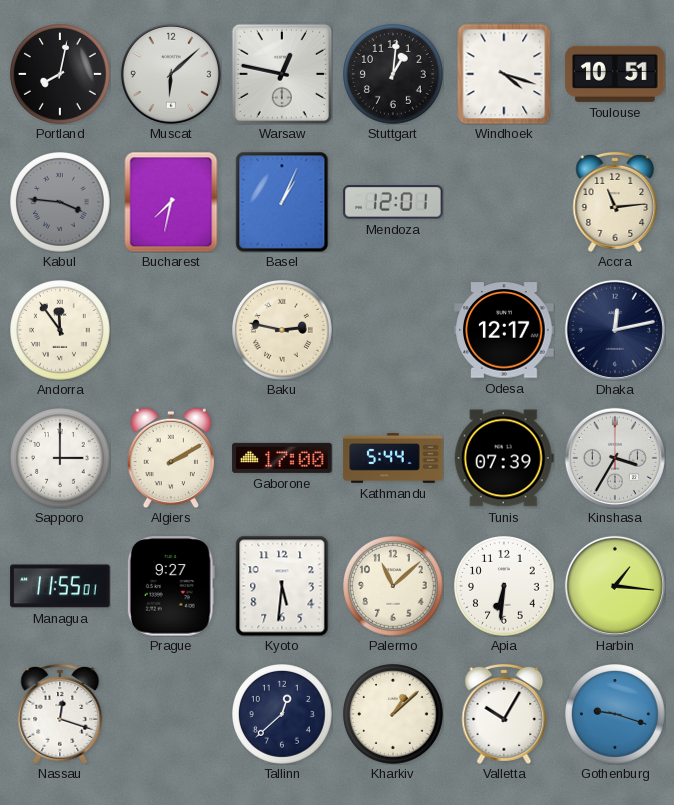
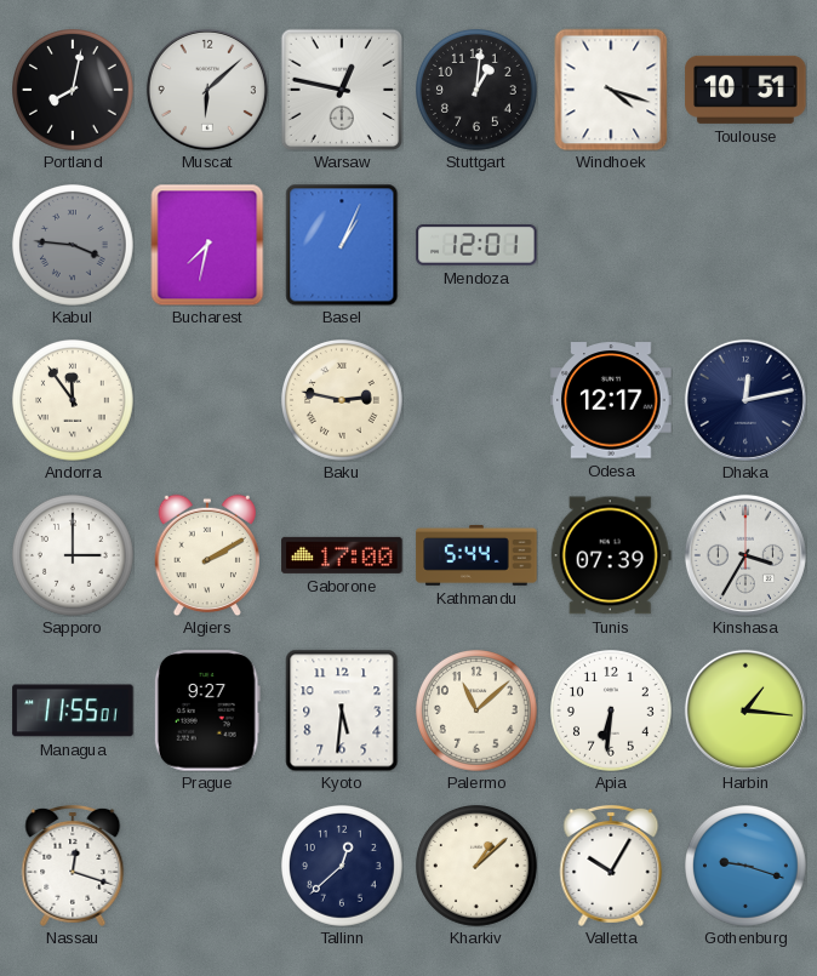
Accra: 11:14 -> none (615, 202)
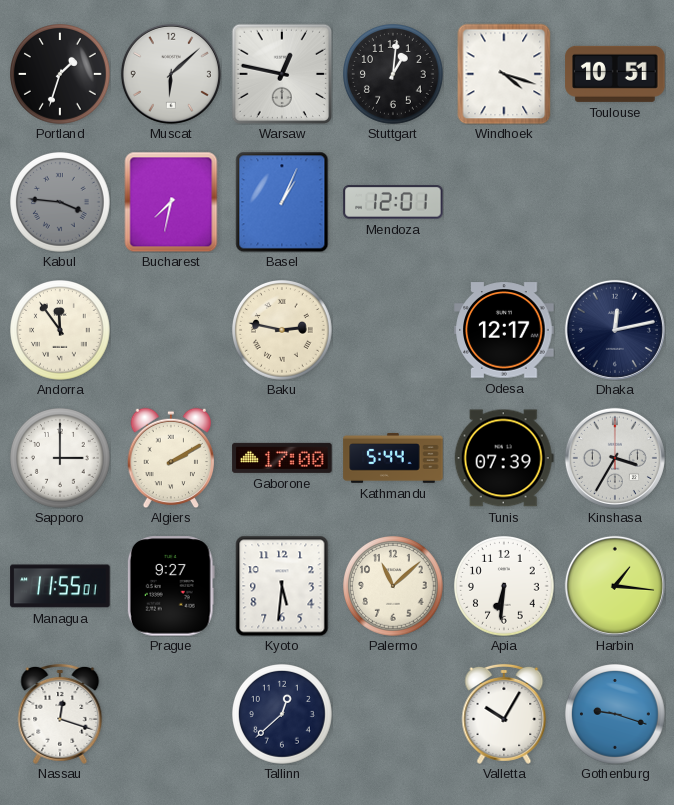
Portland: 8:02 -> 1:33 (61, 75)
Kharkiv: 1:08 -> none (478, 867)
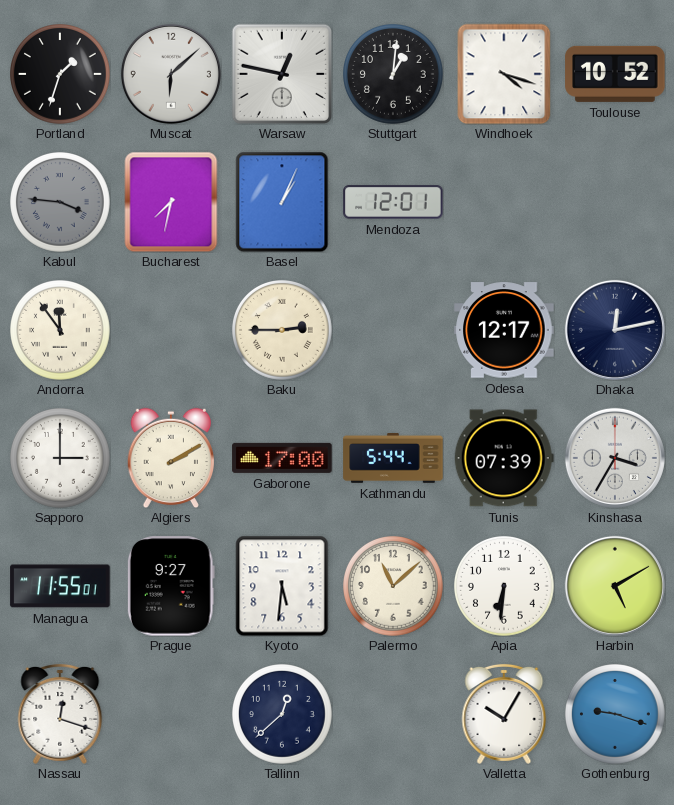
Toulouse: 10:51 -> 10:52 (615, 74)
Baku: 2:47 -> 2:45 (283, 331)
Harbin: 1:16 -> 5:10 (615, 586)
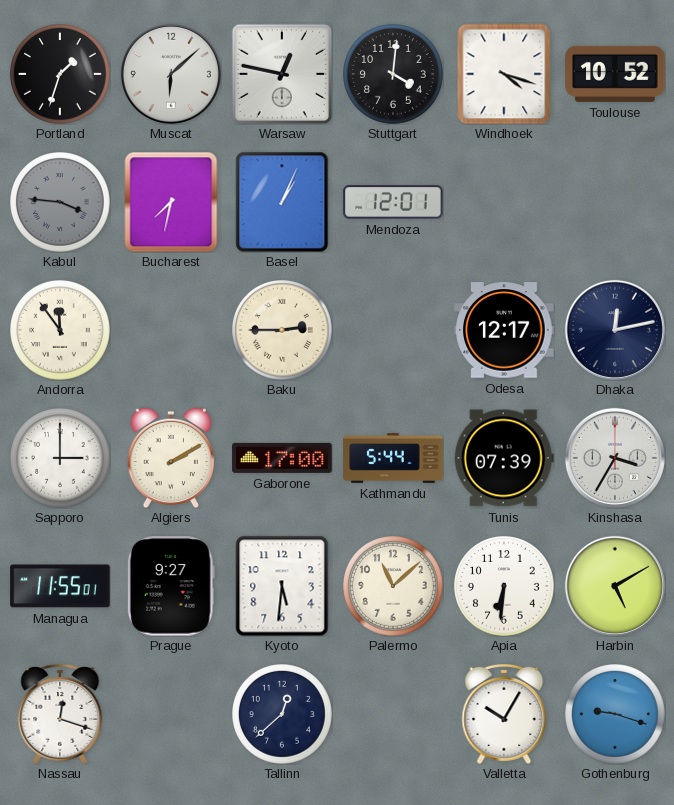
Stuttgart: 1:01 -> 4:01 (394, 75)
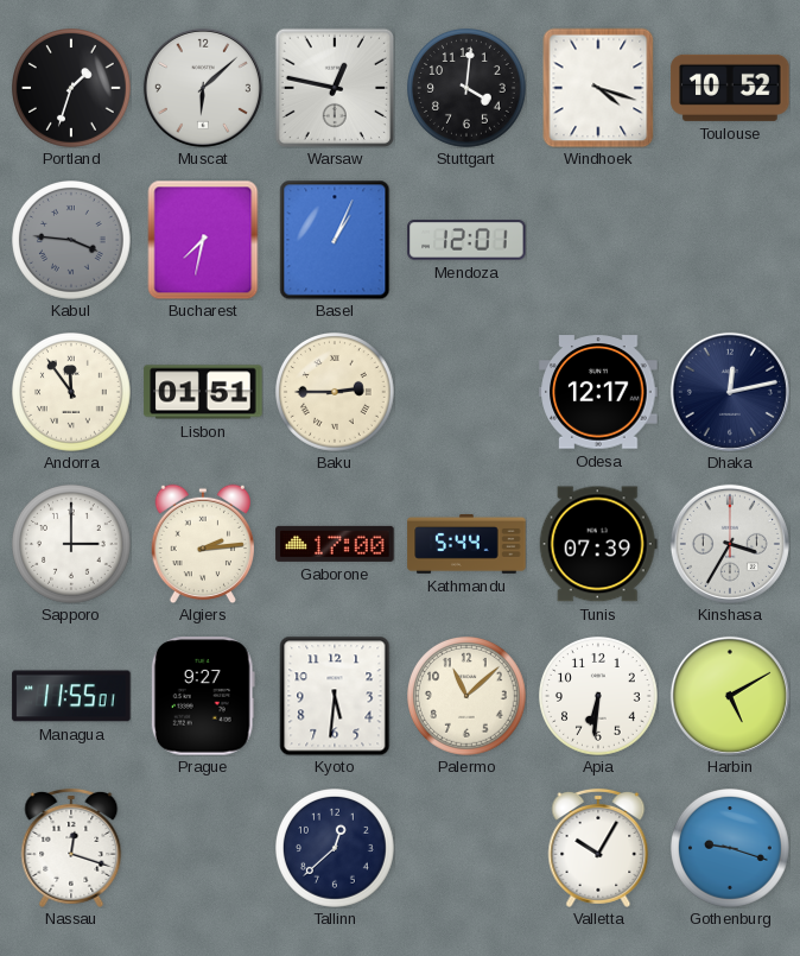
Lisbon: none -> 01:51 (203, 392)
Algiers: 2:10 -> 2:14 (203, 544)
